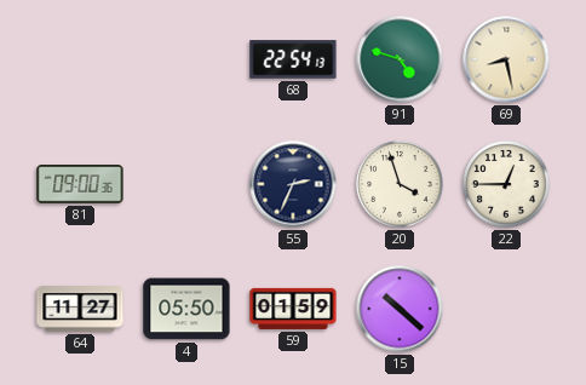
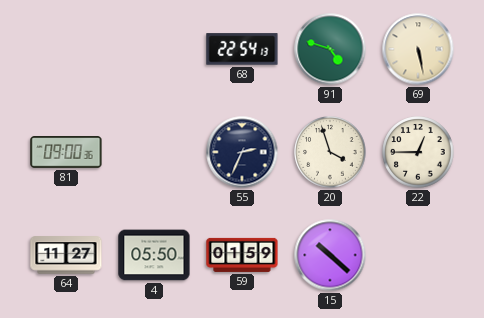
69: 8:28 -> 5:28 (418, 49)
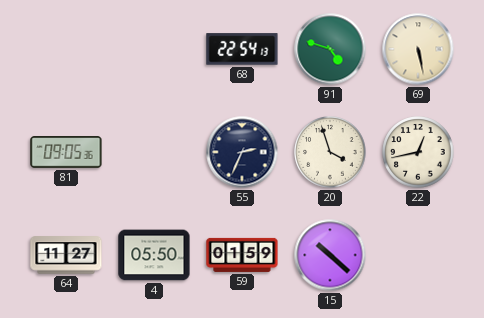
81: 09:00 -> 09:05 (66, 152)
22: 12:45 -> 12:43 (418, 152)
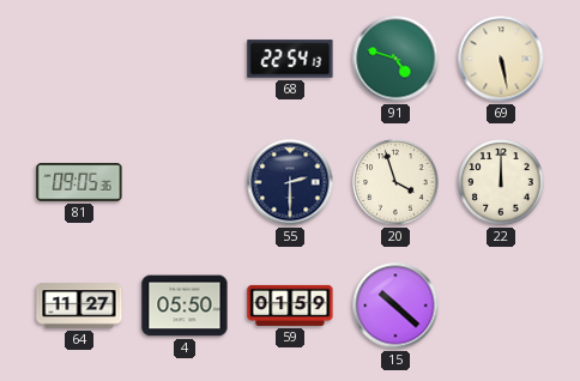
55: 2:34 -> 2:30 (290, 182)
22: 12:43 -> 12:00 (501, 182)
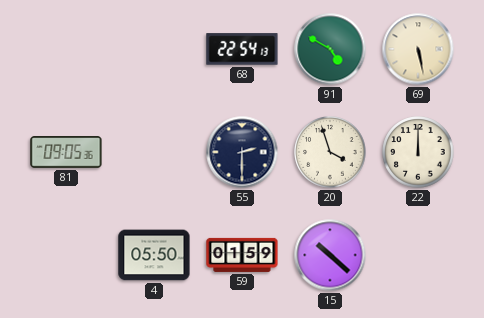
91: 4:48 -> 4:50 (330, 49)
64: 11:27 -> none (79, 306)
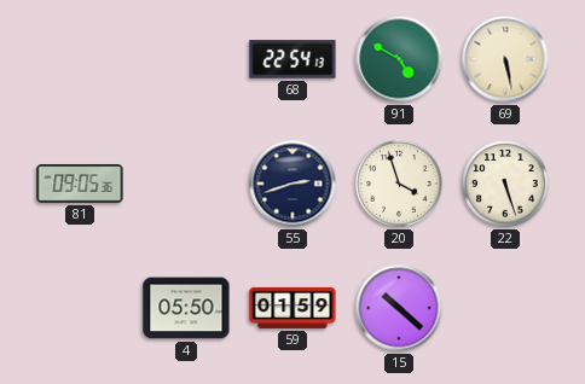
55: 2:30 -> 2:42 (292, 184)
22: 12:00 -> 5:27 (505, 184)
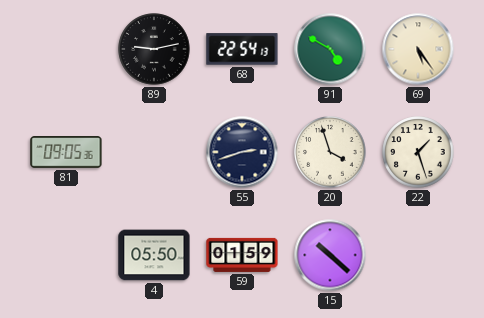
89: none -> 9:13 (154, 49)
69: 5:28 -> 5:24 (418, 49)
22: 5:27 -> 1:27 (418, 152)
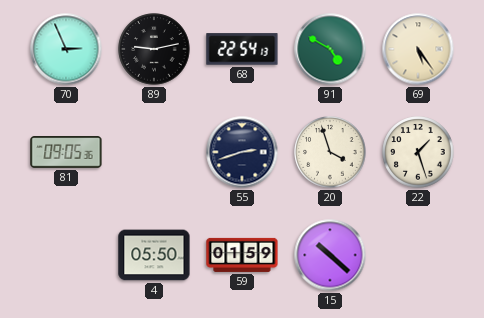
70: none -> 2:56 (66, 49)
